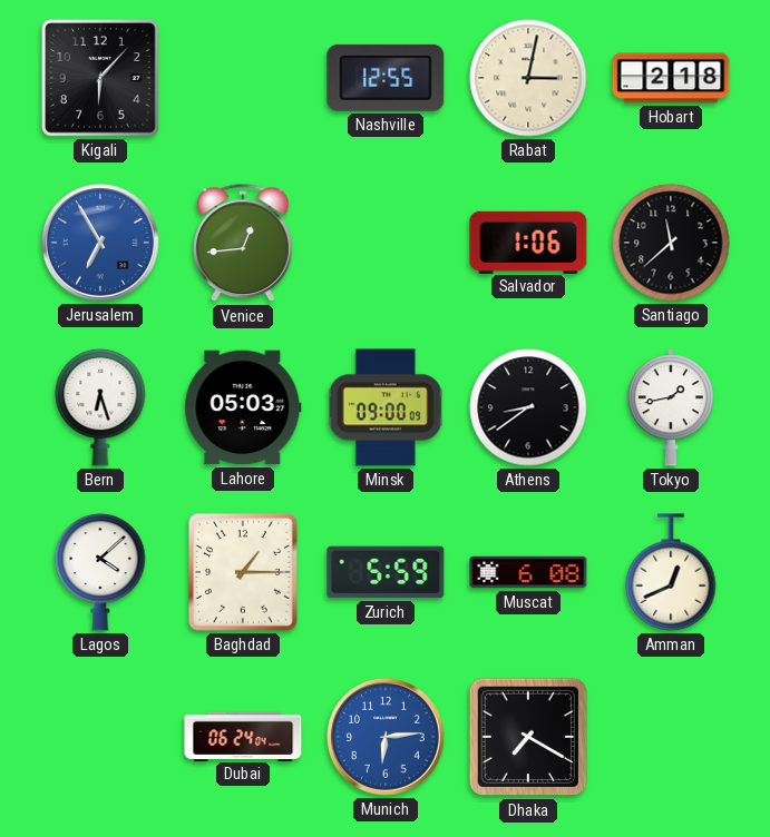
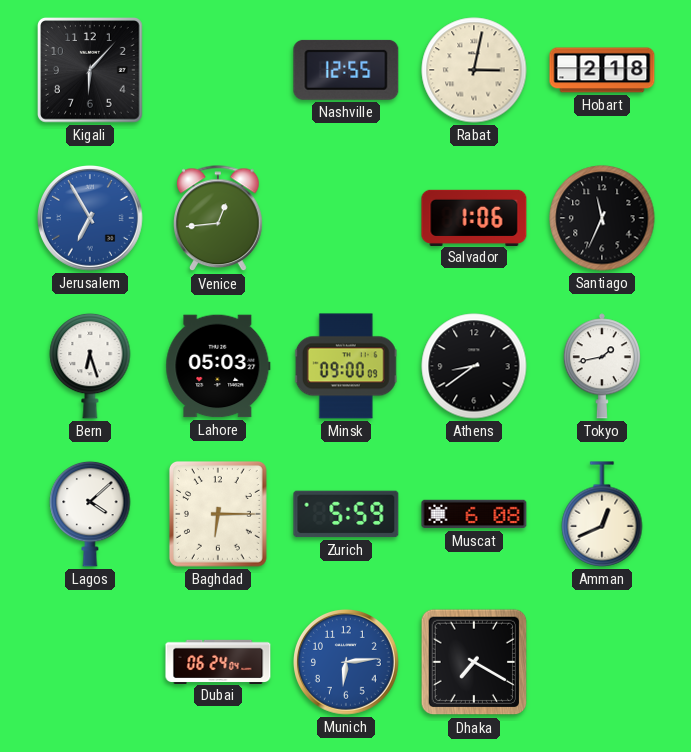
Santiago: 11:38 -> 11:34 (602, 218)
Baghdad: 1:15 -> 6:15 (218, 515)
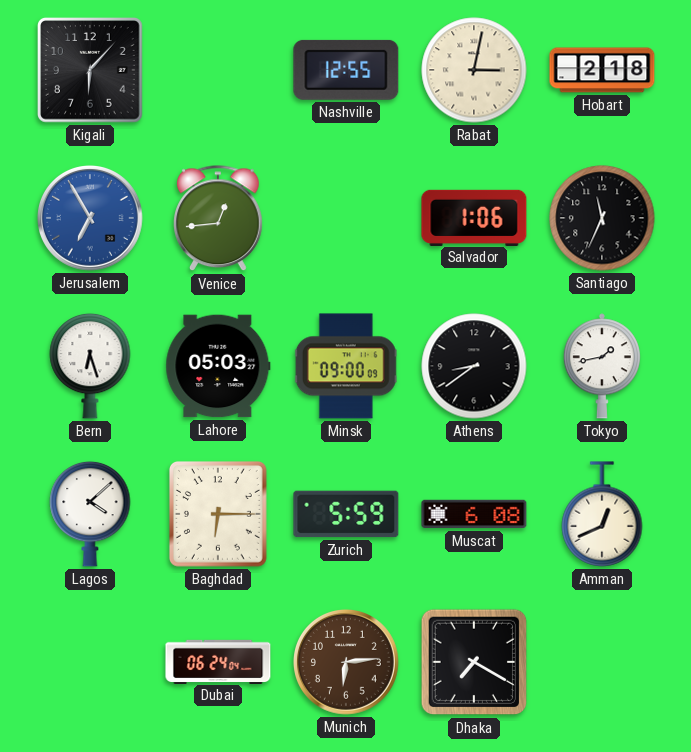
Munich dial: blue -> brown (347, 663)
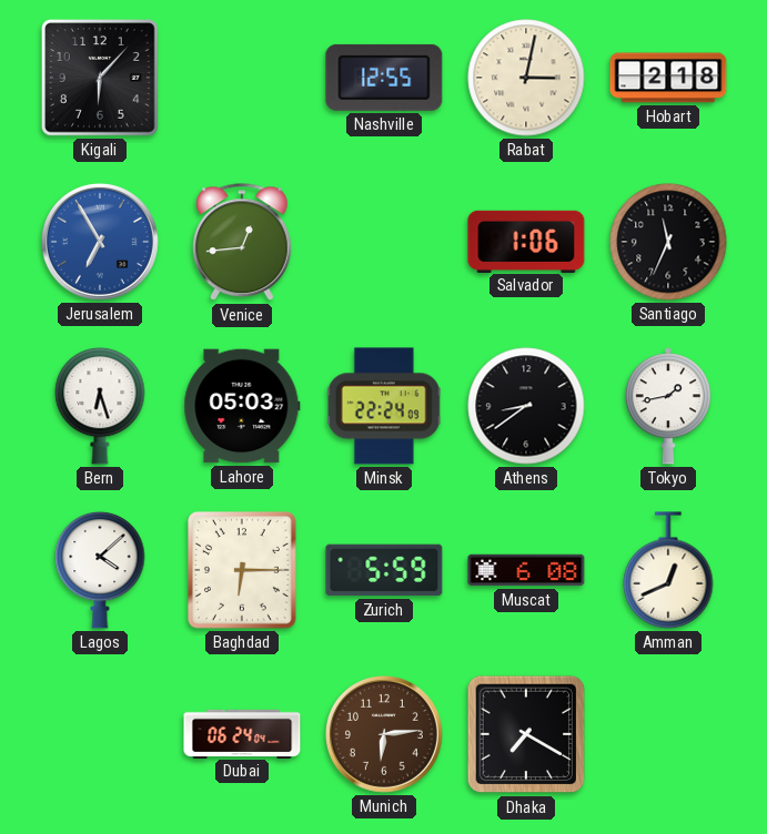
Minsk: 09:00 -> 22:24 (384, 406)
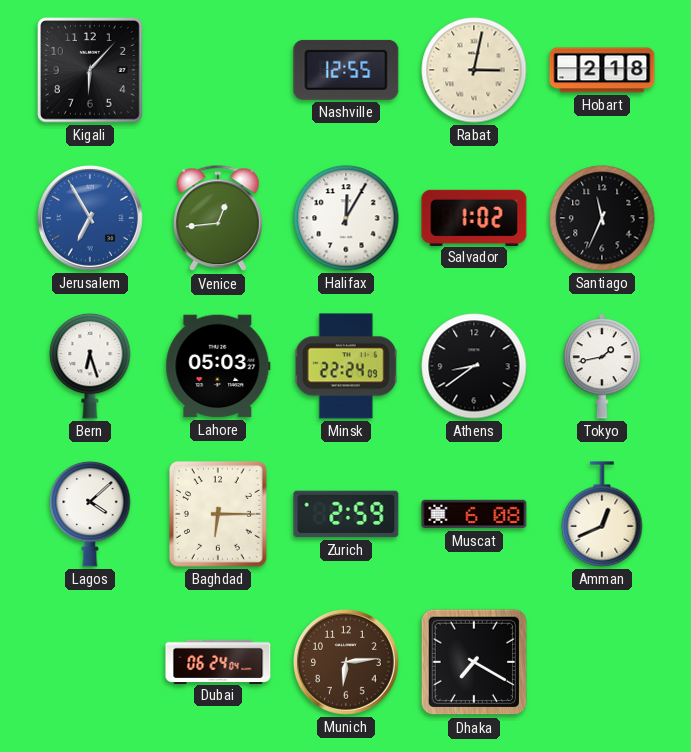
Halifax: none -> 12:05 (346, 218)
Salvador: 1:06 -> 1:02 (474, 217)
Zurich: 5:59 -> 2:59 (346, 514)
